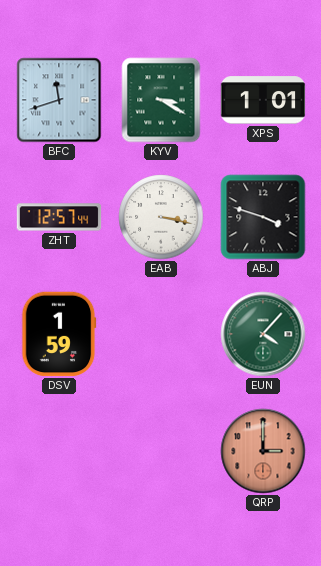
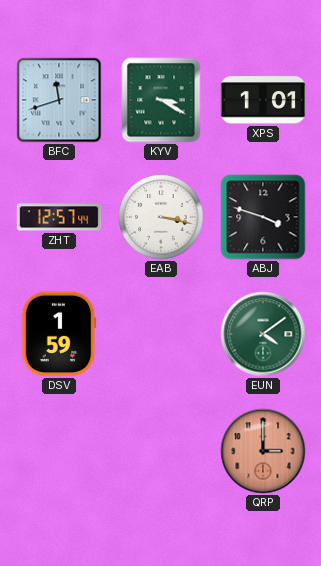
EUN: 4:07 -> 4:09 (263, 334)
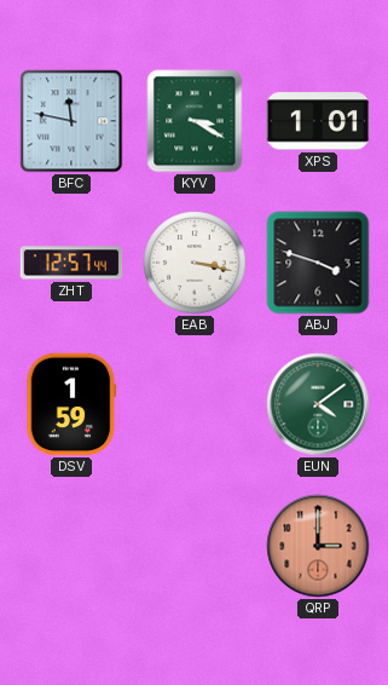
BFC: 11:42 -> 11:47 (71, 121)
